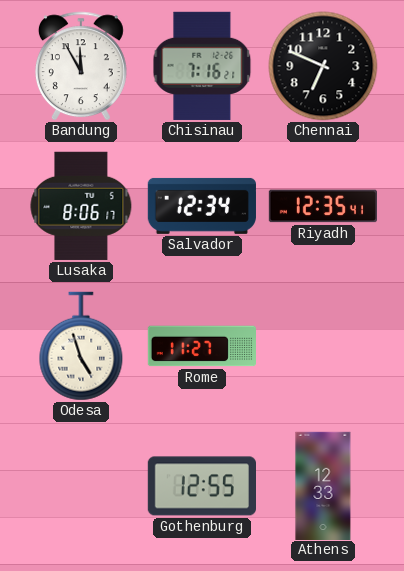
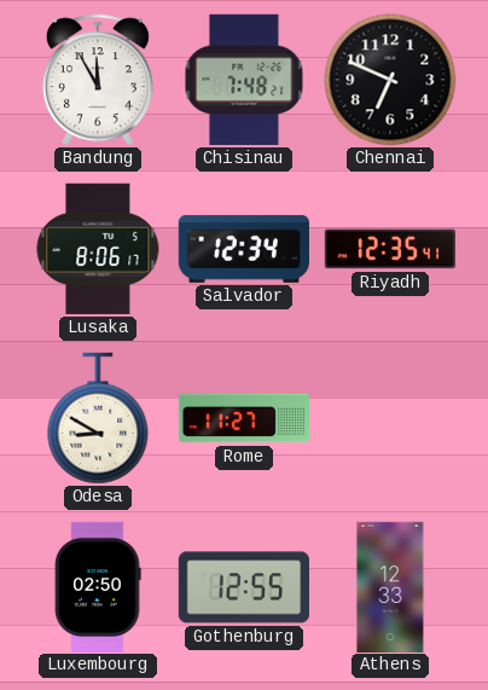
Chisinau: 7:16 -> 7:48 (244, 80)
Odesa: 4:57 -> 8:50 (98, 418)
Luxembourg: none -> 02:50 (98, 586)
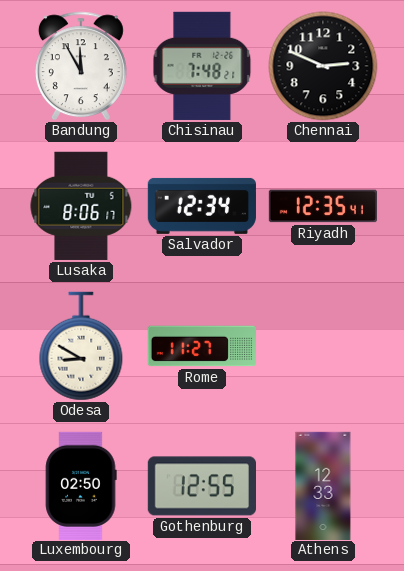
Chennai: 6:49 -> 2:49 (323, 66)
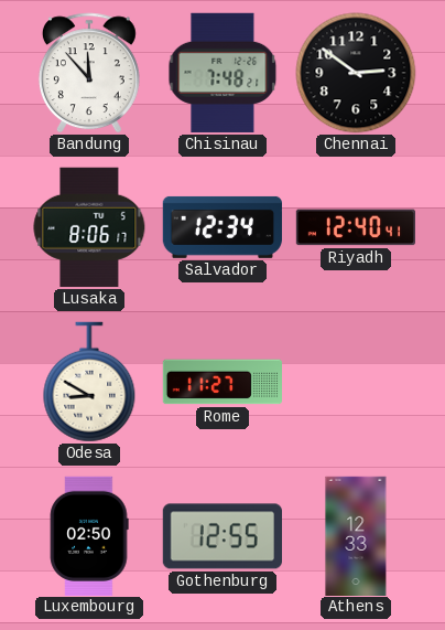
Bandung: 11:55 -> 11:53 (89, 73)
Chennai: 2:49 -> 2:51 (356, 73)
Riyadh: 12:35 -> 12:40 (355, 227)
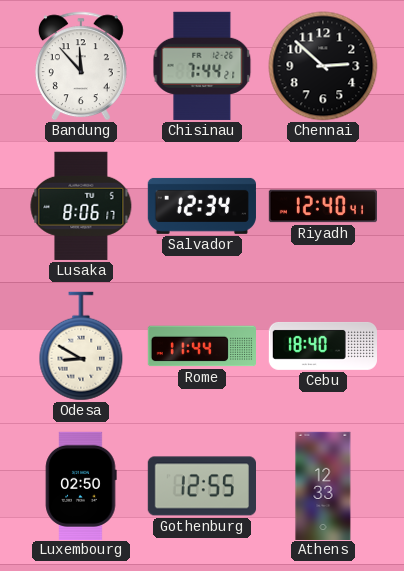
Chisinau: 7:48 -> 7:44 (202, 66)
Chennai: 2:51 -> 2:52 (323, 66)
Rome: 11:27 -> 11:44 (201, 346)
Cebu: none -> 18:40 (322, 346)
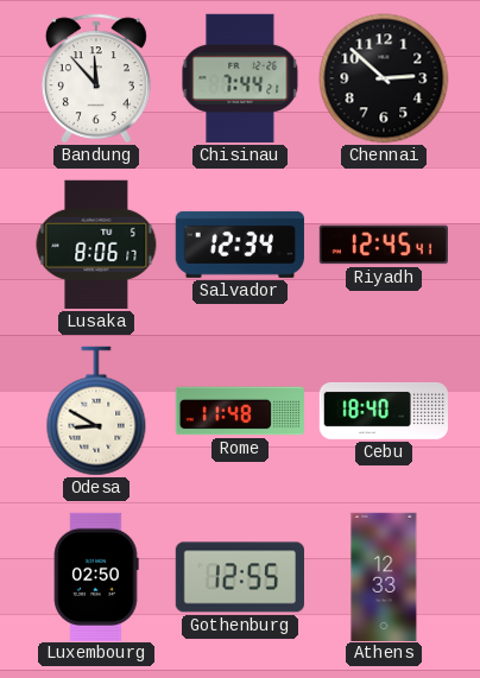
Riyadh: 12:40 -> 12:45 (383, 245)
Rome: 11:44 -> 11:48 (239, 411)
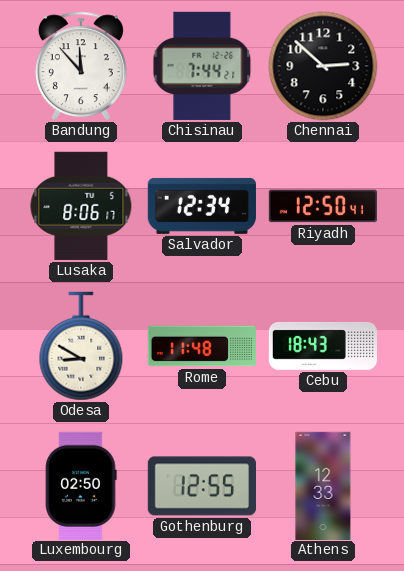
Riyadh: 12:45 -> 12:50 (322, 206)
Cebu: 18:40 -> 18:43 (322, 346)
